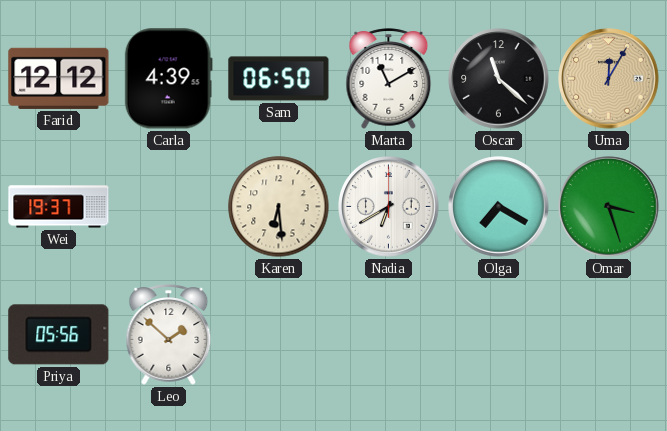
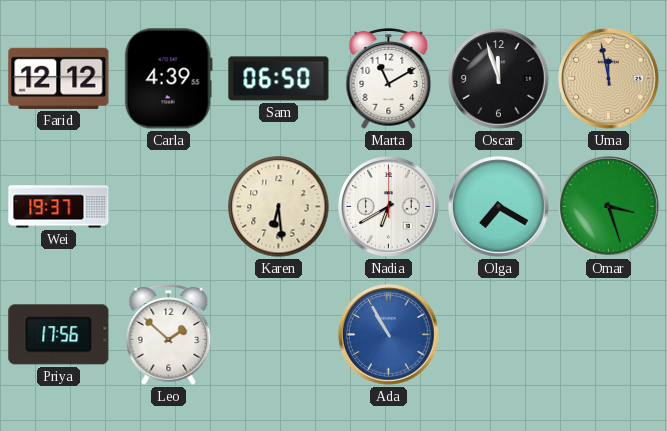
Oscar: 11:22 -> 11:57 (499, 79)
Uma: 12:05 -> 11:58 (609, 79)
Priya: 05:56 -> 17:56 (59, 335)
Ada: none -> 10:55 (389, 335)
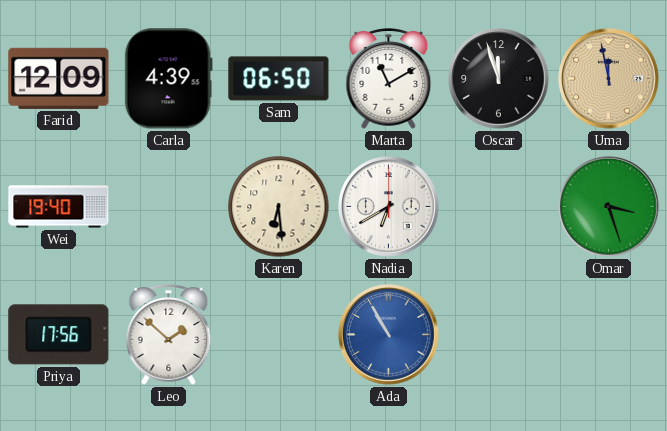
Farid: 12:12 -> 12:09 (59, 78)
Wei: 19:37 -> 19:40 (59, 207)
Olga: 7:20 -> none (499, 207)
